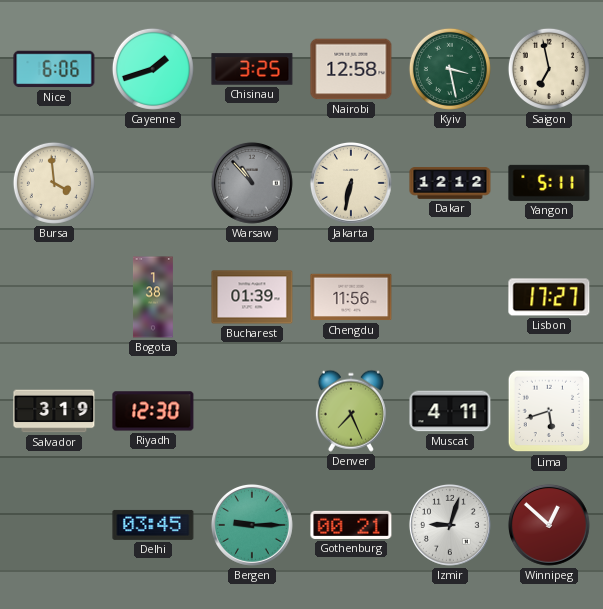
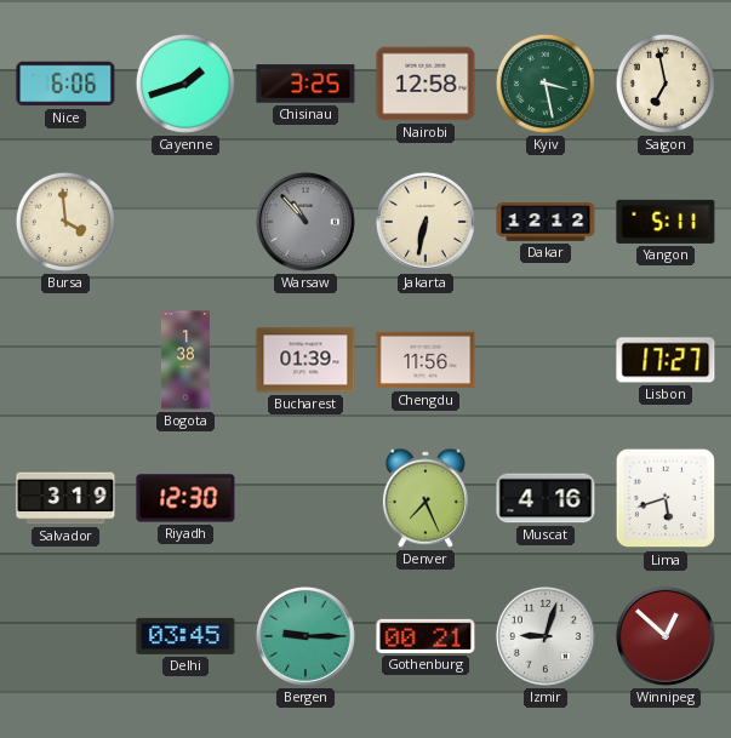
Muscat: 4:11 -> 4:16 (546, 498)
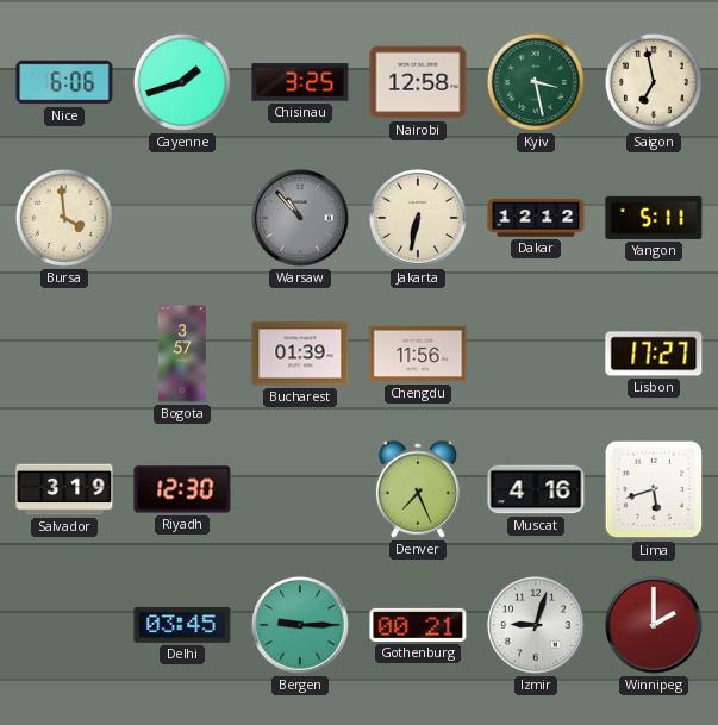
Bogota: 1:38 -> 3:57 (182, 354)
Winnipeg: 12:52 -> 2:00 (654, 625)
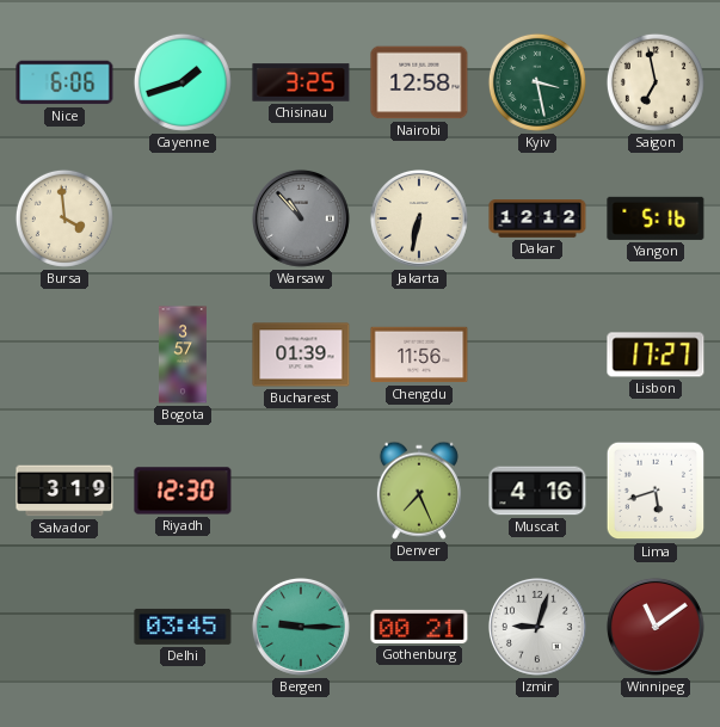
Yangon: 5:11 -> 5:16 (656, 218)
Winnipeg: 2:00 -> 11:09 (656, 627)
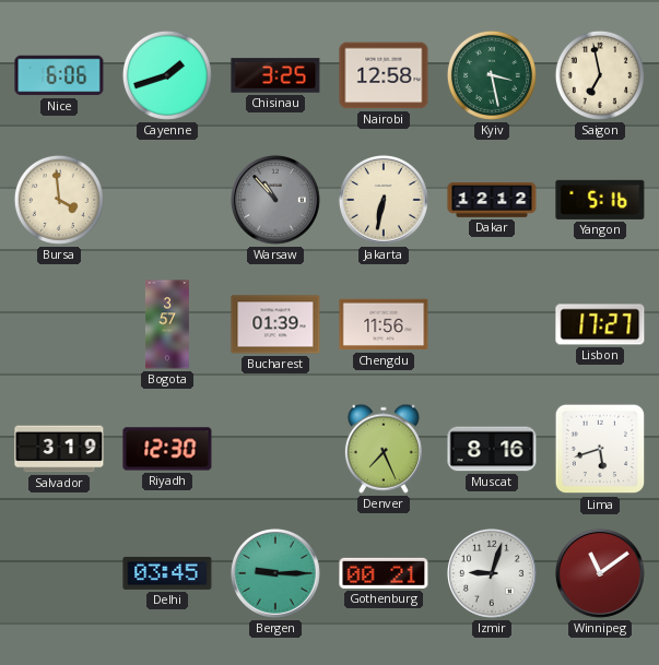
Muscat: 4:16 -> 8:16 (492, 449)
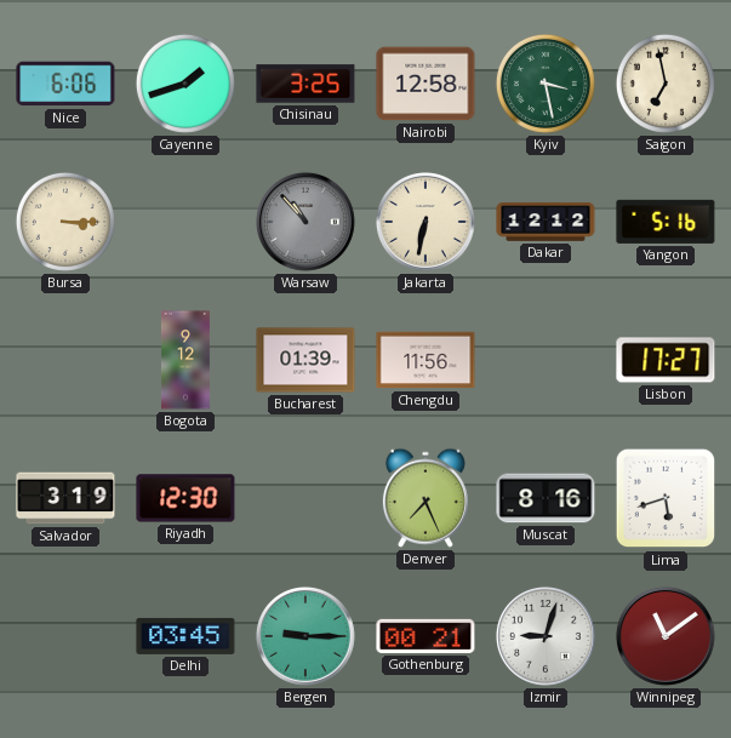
Bursa: 3:59 -> 3:15 (65, 222)
Bogota: 3:57 -> 9:12 (185, 360)
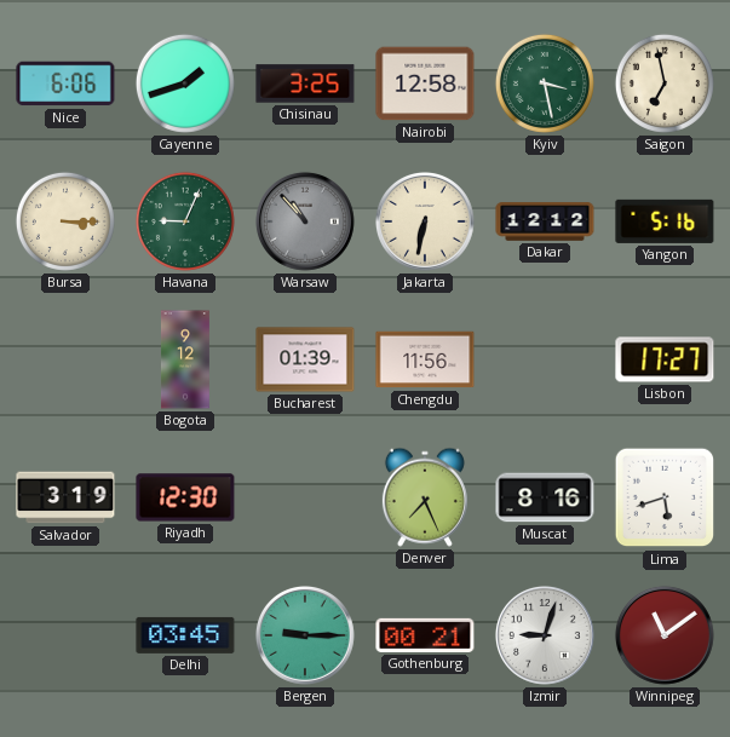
Havana: none -> 9:04 (185, 221)
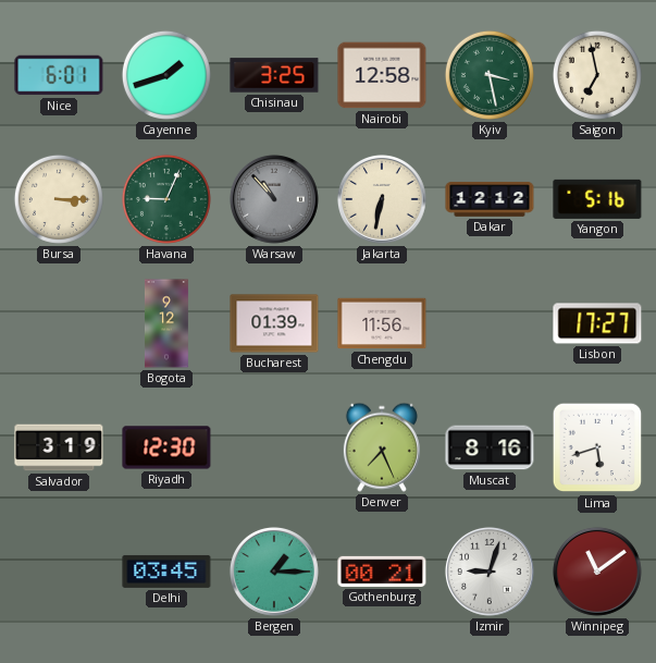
Nice: 6:06 -> 6:01 (59, 75)
Bergen: 9:15 -> 1:15 (274, 572)
